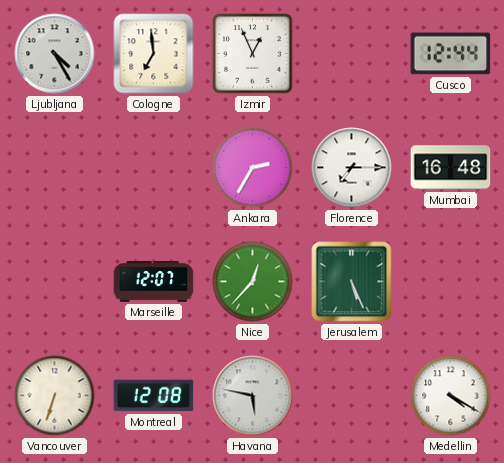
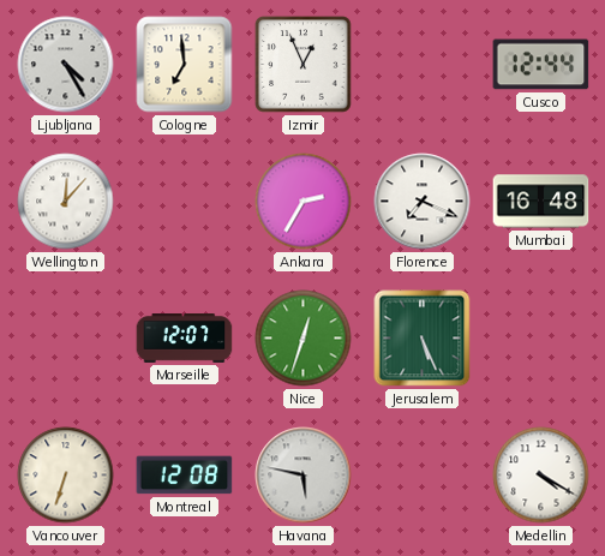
Wellington: none -> 12:07 (66, 202)
Florence: 7:15 -> 7:19 (423, 202)
Nice: 12:37 -> 12:33 (304, 339)
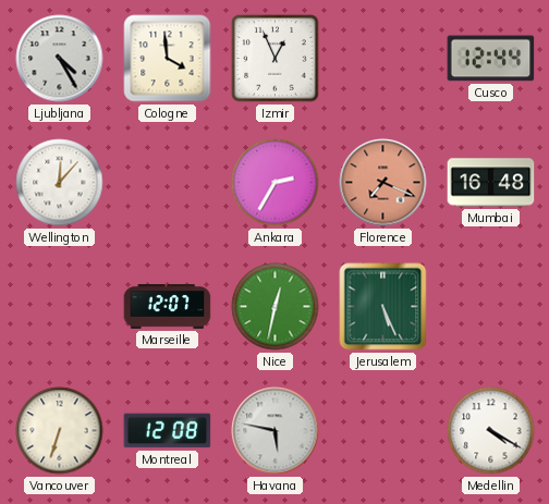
Cologne: 6:59 -> 3:59 (168, 59)
Florence dial: white -> salmon (383, 183)
Nice: 12:33 -> 12:32 (276, 307)
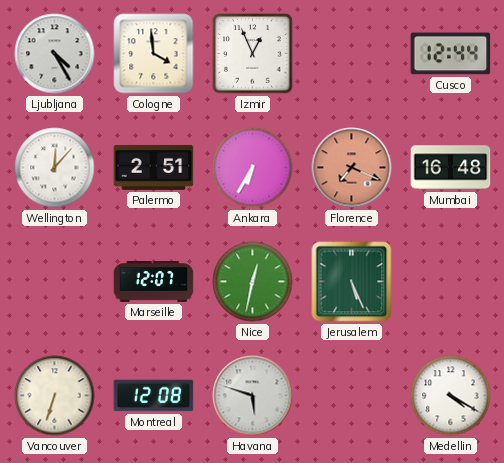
Palermo: none -> 2:51 (154, 167)
Ankara: 2:35 -> 6:35 (253, 168)
Havana: 5:47 -> 5:48 (253, 396)
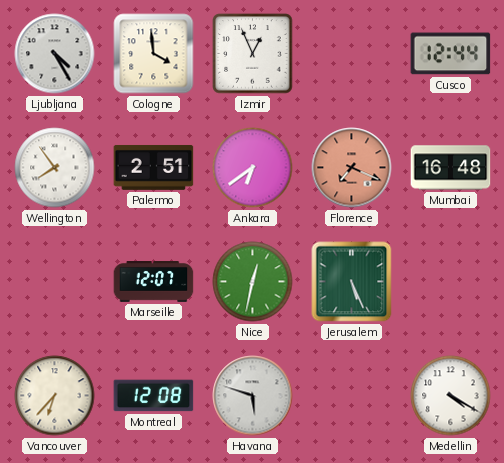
Wellington: 12:07 -> 7:54 (55, 168)
Ankara: 6:35 -> 6:39 (253, 168)
Vancouver: 6:33 -> 6:37 (55, 396)
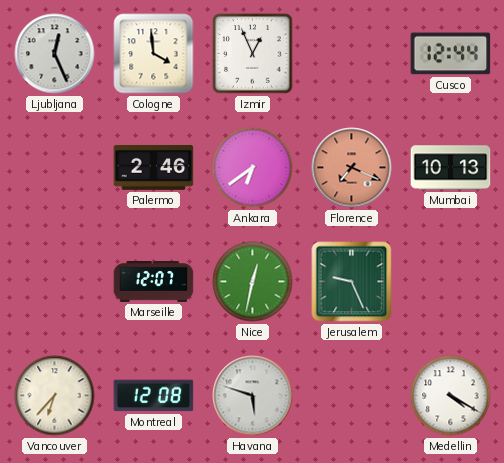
Ljubljana: 4:25 -> 12:26 (55, 54)
Wellington: 7:54 -> none (55, 168)
Palermo: 2:51 -> 2:46 (154, 167)
Mumbai: 16:48 -> 10:13 (451, 168)
Jerusalem: 5:26 -> 9:26 (352, 282)
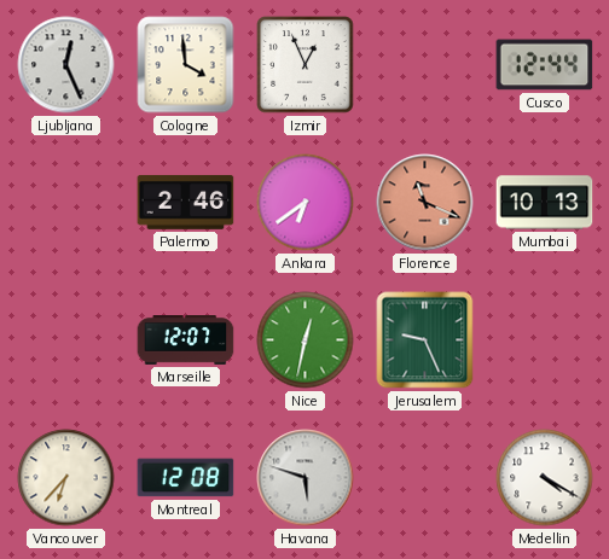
Florence: 7:19 -> 11:19 (425, 203)
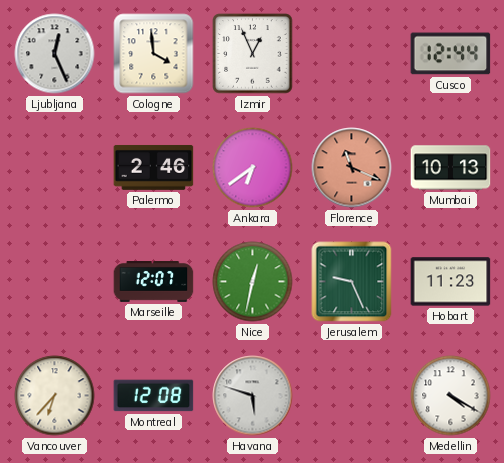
Hobart: none -> 11:23 (451, 282)
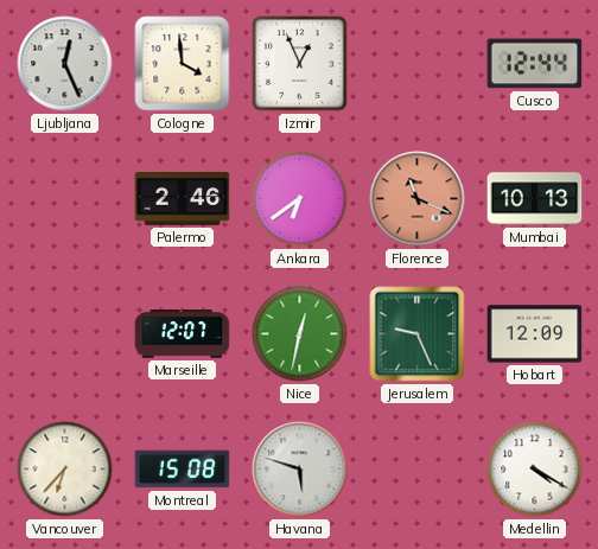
Hobart: 11:23 -> 12:09 (535, 334)
Montreal: 12:08 -> 15:08 (183, 470)
